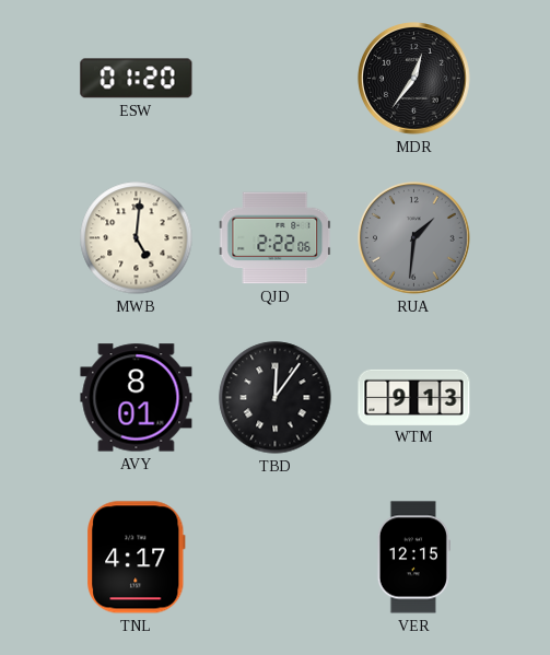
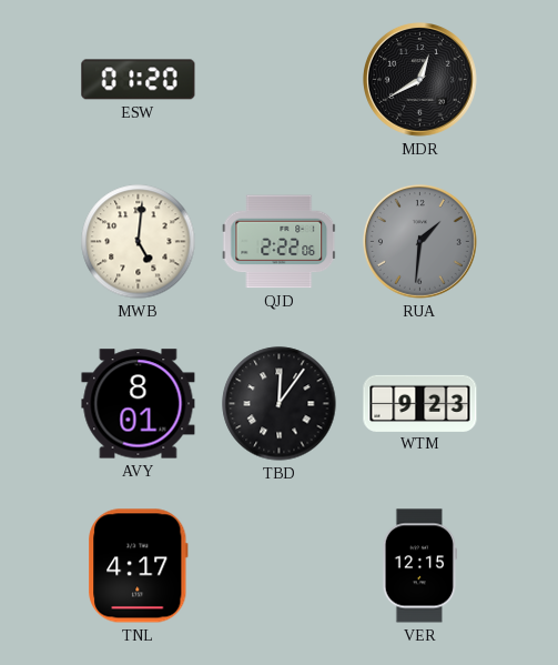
MDR: 12:36 -> 12:40 (420, 80)
WTM: 9:13 -> 9:23 (420, 403)
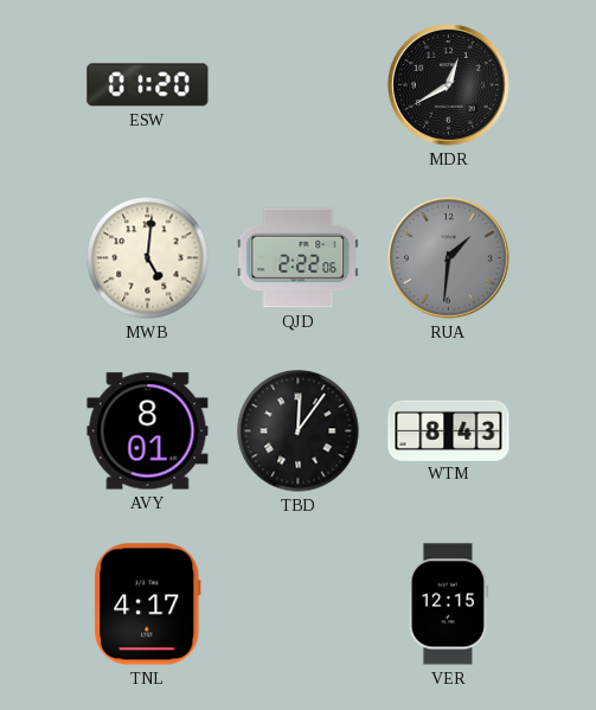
WTM: 9:23 -> 8:43 (449, 430)
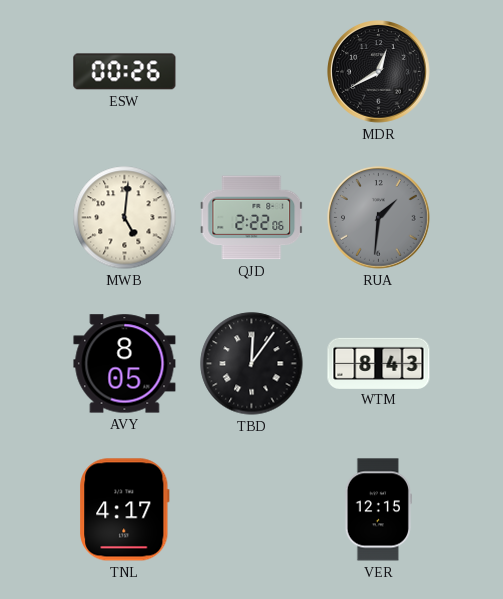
ESW: 01:20 -> 00:26 (125, 72)
AVY: 8:01 -> 8:05 (125, 364)
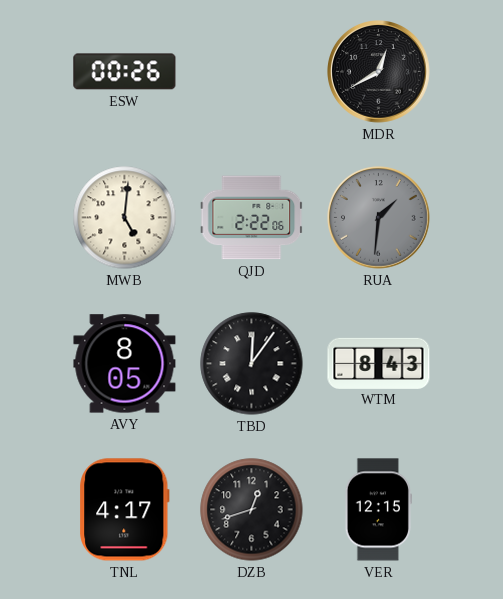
DZB: none -> 12:42 (252, 510)
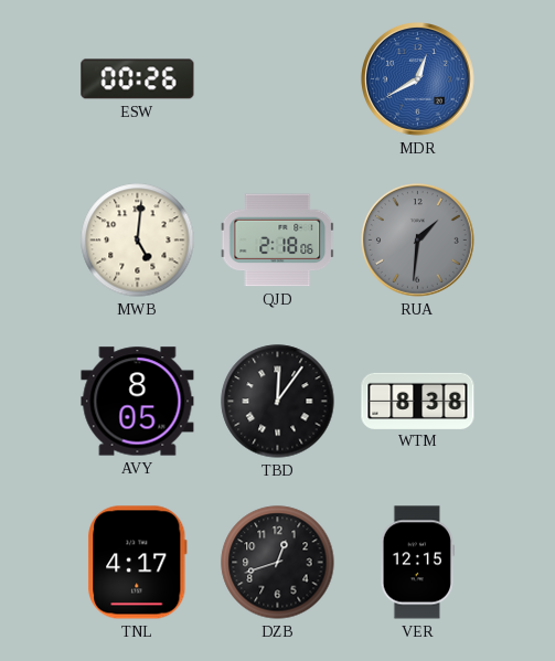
MDR dial: black -> blue (418, 79)
QJD: 2:22 -> 2:18 (278, 241)
WTM: 8:43 -> 8:38 (418, 401)
